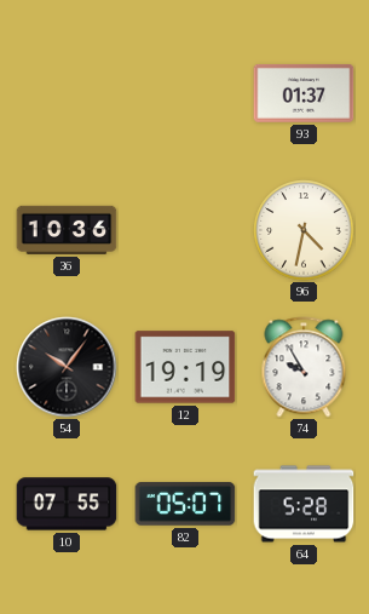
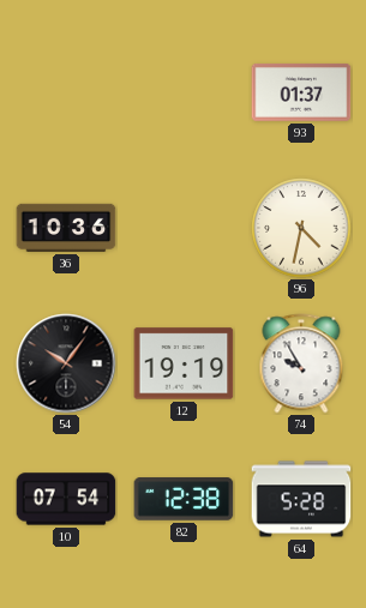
10: 07:55 -> 07:54 (66, 499)
82: 05:07 -> 12:38 (184, 499)
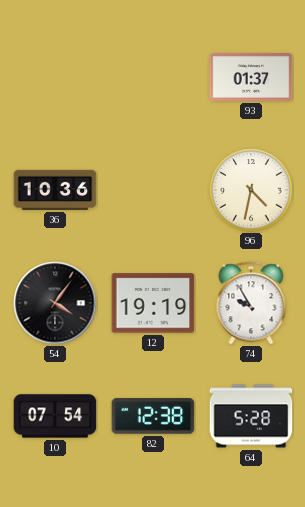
54: 10:06 -> 4:06 (55, 303)
